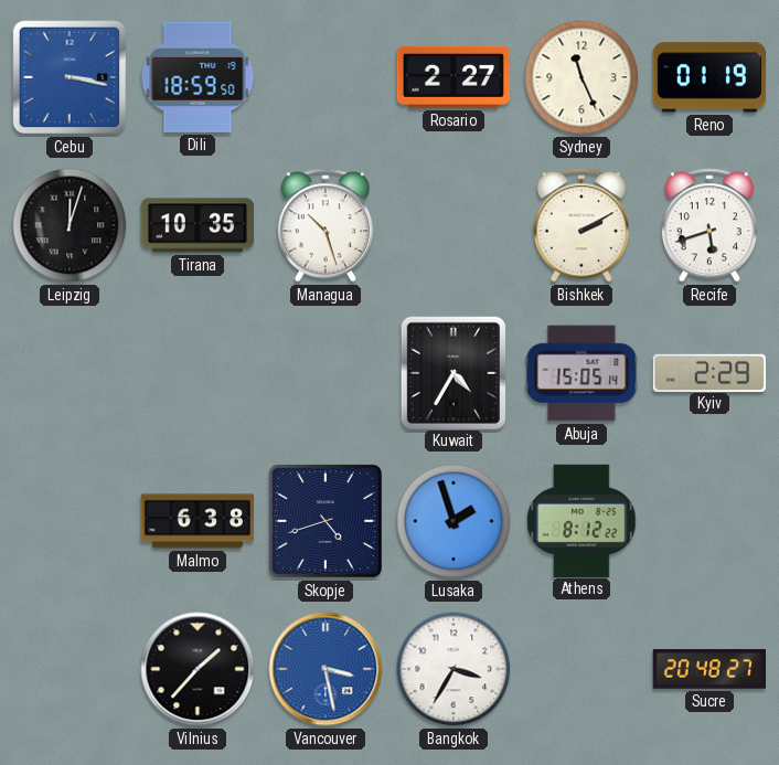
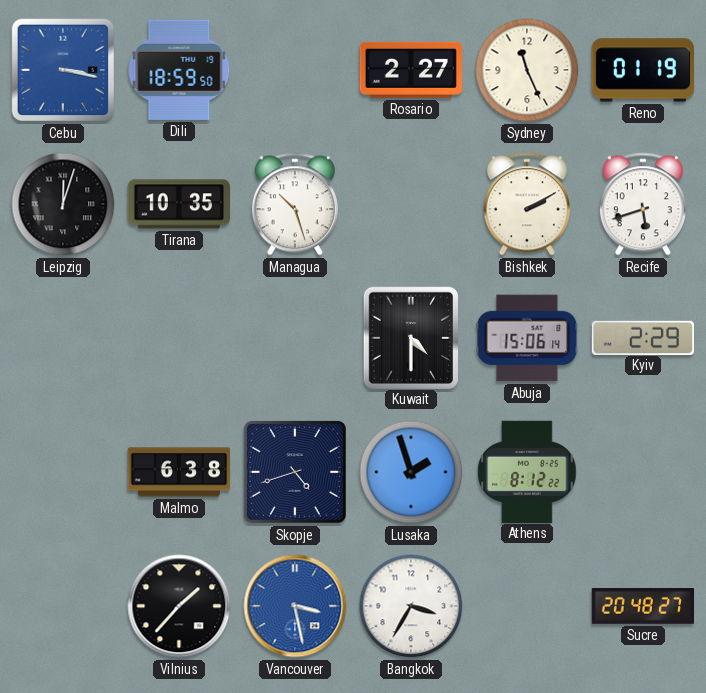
Kuwait: 4:35 -> 4:30 (410, 337)
Abuja: 15:05 -> 15:06 (527, 338)
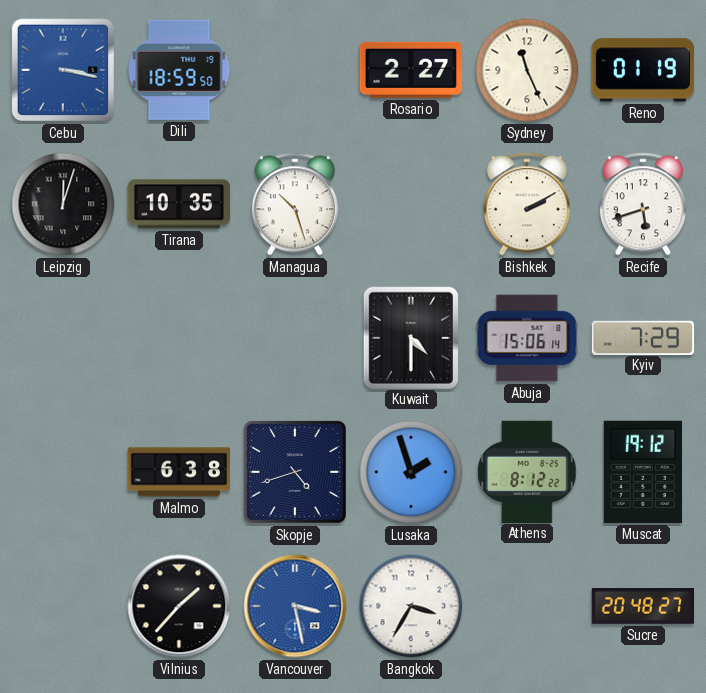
Kyiv: 2:29 -> 7:29 (642, 337)
Muscat: none -> 19:12 (643, 472)
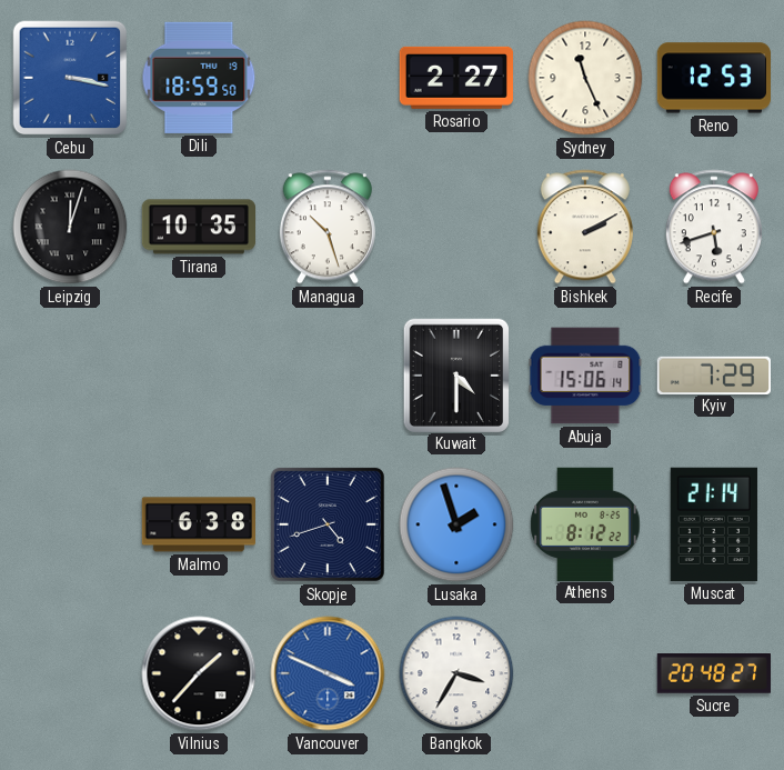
Reno: 01:19 -> 12:53 (713, 78)
Muscat: 19:12 -> 21:14 (714, 524)
Vancouver: 3:28 -> 3:49 (328, 673)
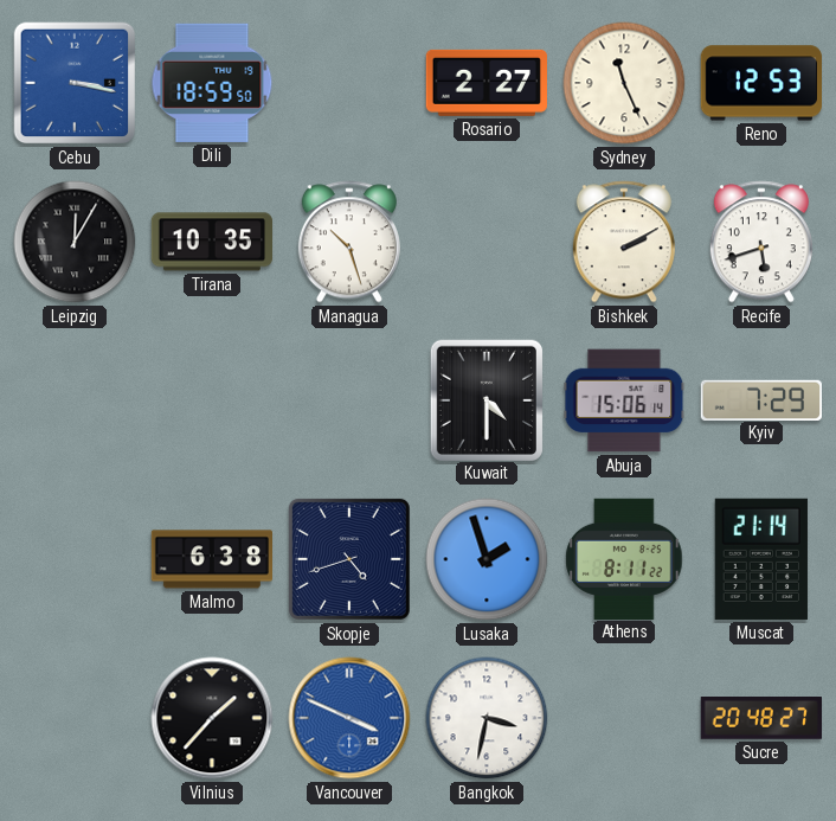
Leipzig: 12:03 -> 12:05 (75, 242)
Athens: 8:12 -> 8:11 (624, 558)
Bangkok: 3:35 -> 3:32 (487, 718)
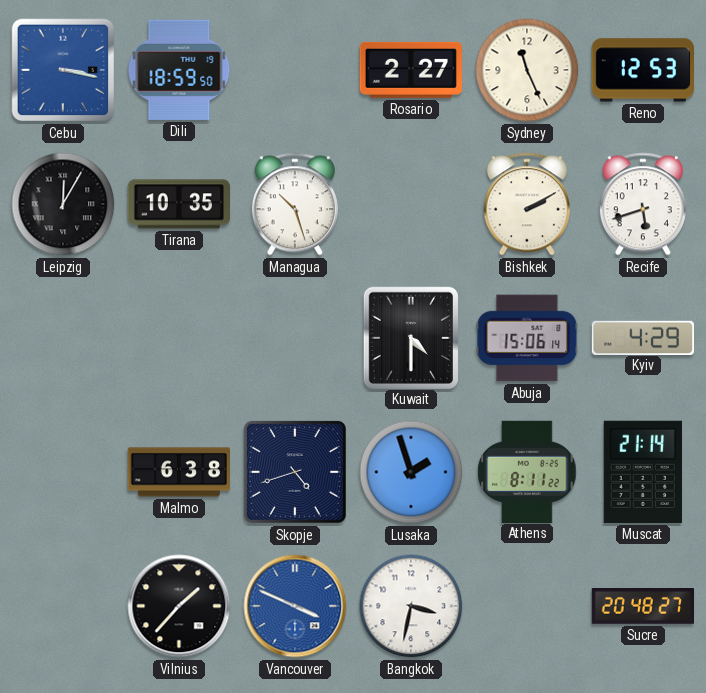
Kyiv: 7:29 -> 4:29 (642, 337)
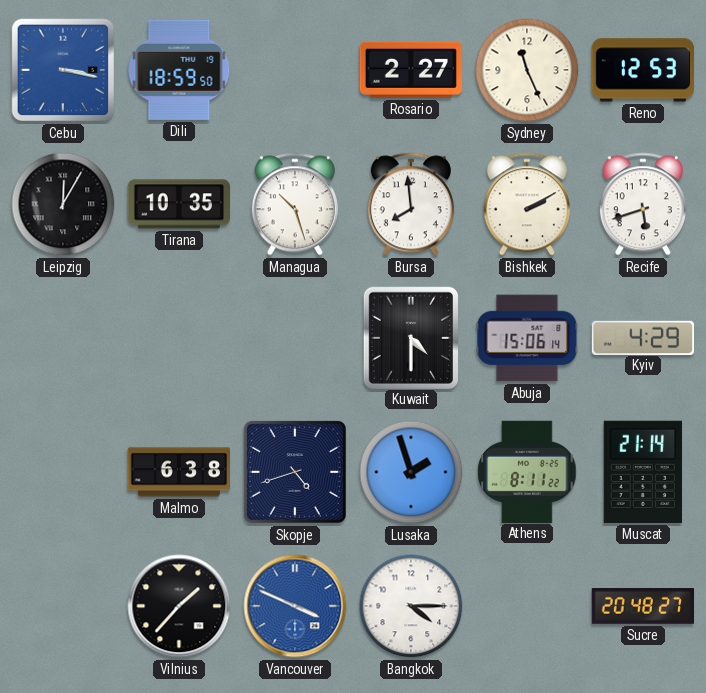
Bursa: none -> 7:59 (411, 204)
Bangkok: 3:32 -> 4:15 (411, 606)
